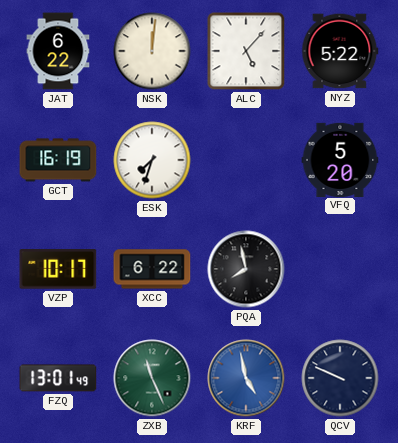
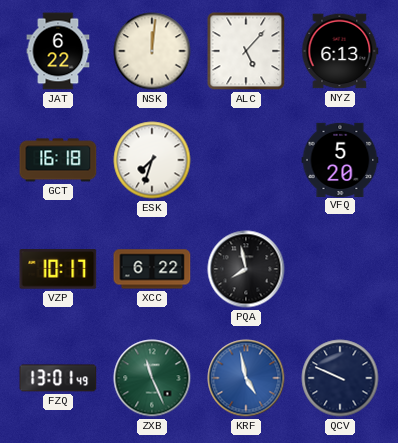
NYZ: 5:22 -> 6:13 (340, 51)
GCT: 16:19 -> 16:18 (58, 160)
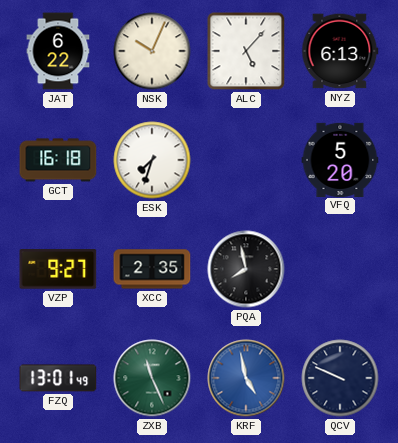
NSK: 12:01 -> 10:04 (152, 51)
VZP: 10:17 -> 9:27 (58, 269)
XCC: 6:22 -> 2:35 (152, 269)
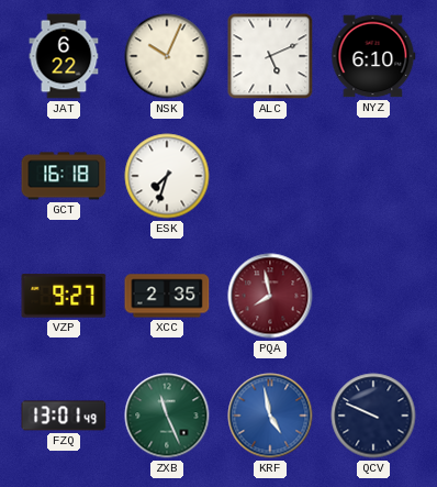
ALC: 5:07 -> 5:11 (270, 56)
NYZ: 6:13 -> 6:10 (373, 56)
VFQ: 5:20 -> none (340, 159)
PQA dial: black -> burgundy (270, 296)
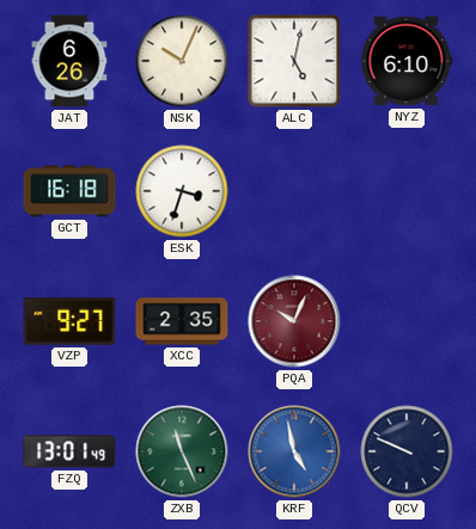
JAT: 6:22 -> 6:26 (69, 61)
ALC: 5:11 -> 5:02 (294, 61)
ESK: 7:33 -> 3:33 (182, 191)
PQA: 7:58 -> 10:04 (294, 321)
